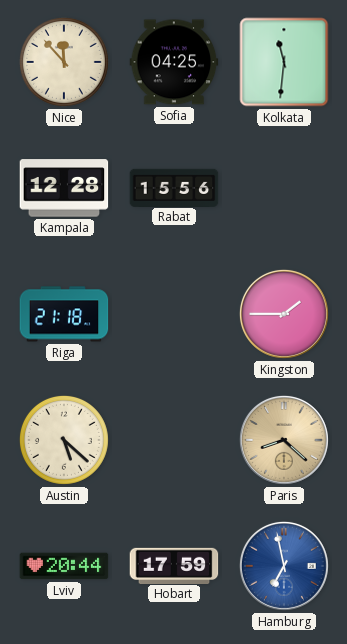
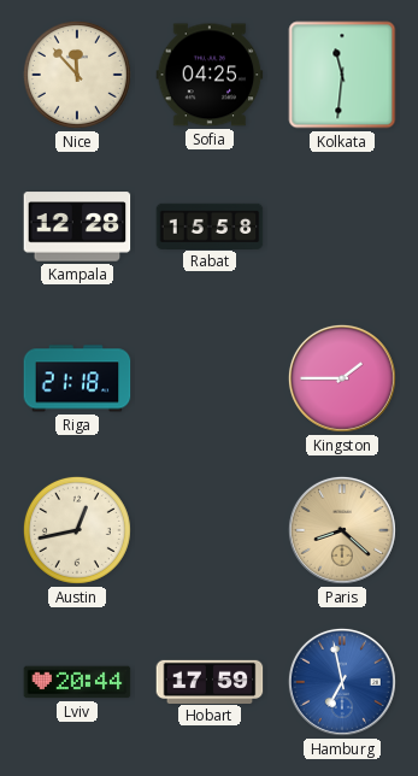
Rabat: 15:56 -> 15:58 (210, 225)
Austin: 5:22 -> 12:43 (77, 530)
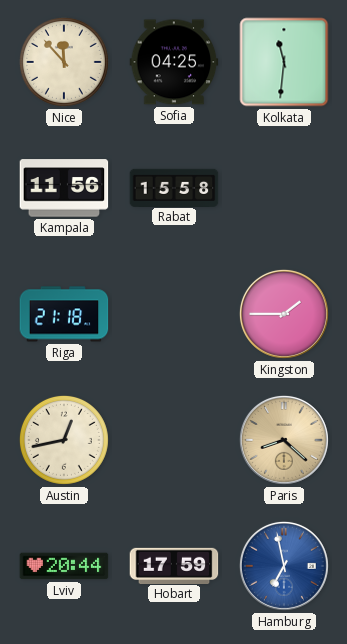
Kampala: 12:28 -> 11:56 (64, 188)
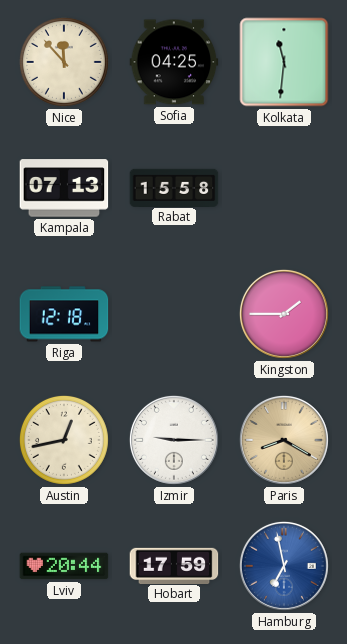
Kampala: 11:56 -> 07:13 (64, 188)
Riga: 21:18 -> 12:18 (64, 314)
Izmir: none -> 9:15 (174, 440)
Paris: 8:22 -> 8:20 (284, 440)
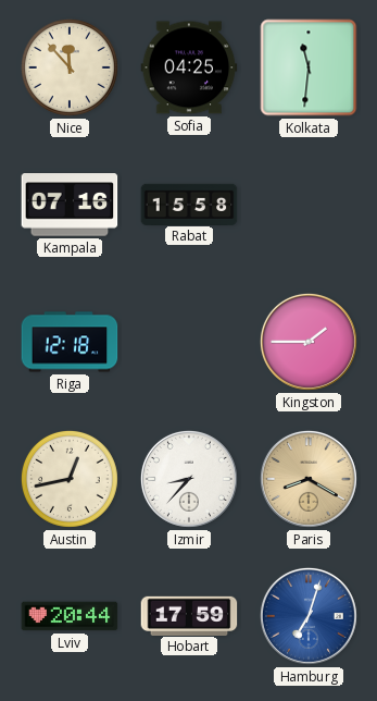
Kampala: 07:13 -> 07:16 (70, 205)
Izmir: 9:15 -> 8:37 (189, 479)
Hamburg: 6:58 -> 7:03 (309, 616)
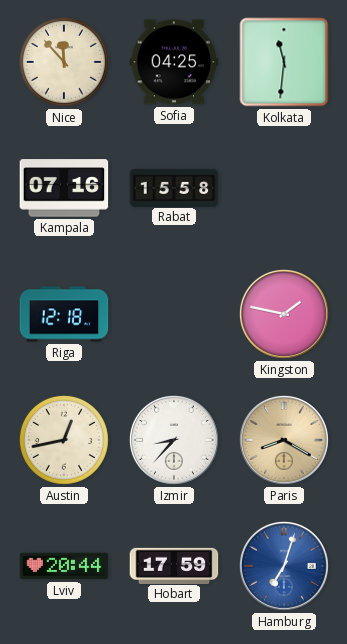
Kingston: 1:45 -> 1:47 (284, 314)
